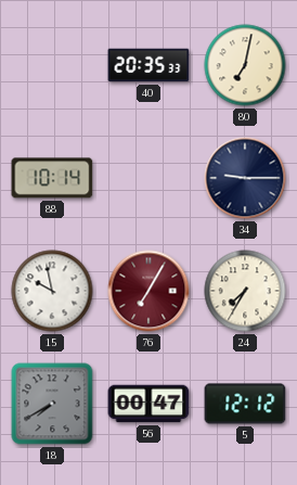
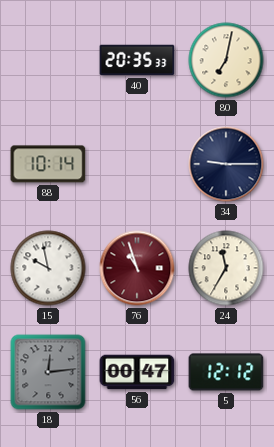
76: 7:05 -> 10:57 (137, 268)
24: 7:35 -> 11:35 (226, 268)
18: 7:40 -> 12:14 (48, 372)
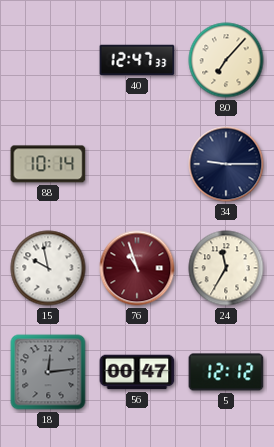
40: 20:35 -> 12:47 (137, 60)
80: 7:02 -> 7:07 (226, 60)
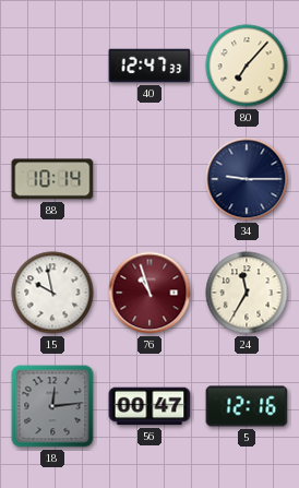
5: 12:12 -> 12:16 (247, 406)
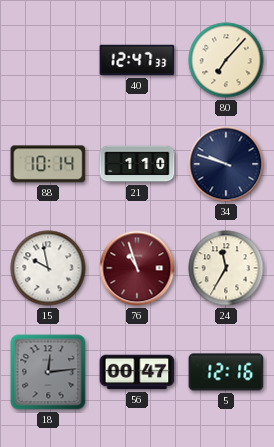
21: none -> 1:10 (137, 164)
34: 9:15 -> 9:48 (226, 164)
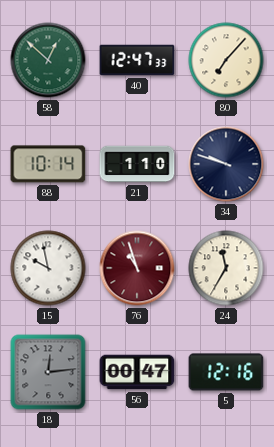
58: none -> 12:52 (48, 60)
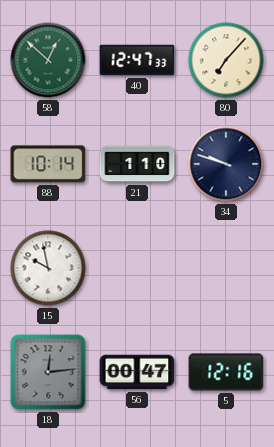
76: 10:57 -> none (137, 268)
24: 11:35 -> none (226, 268)
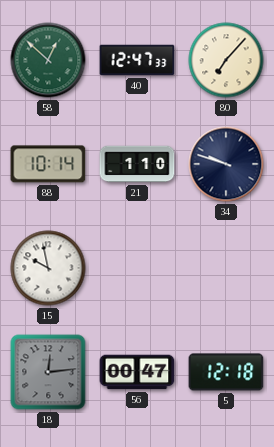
5: 12:16 -> 12:18 (226, 372)
